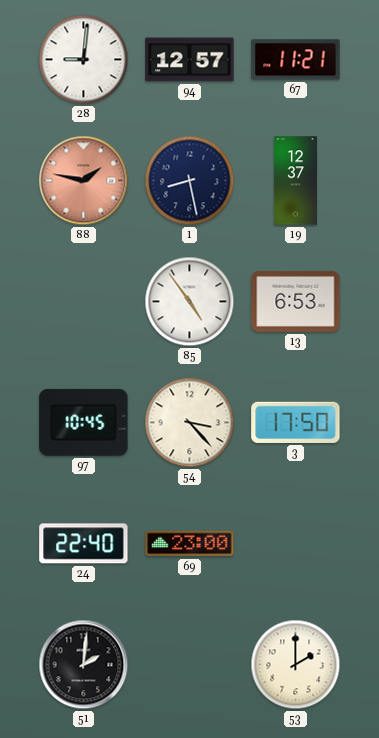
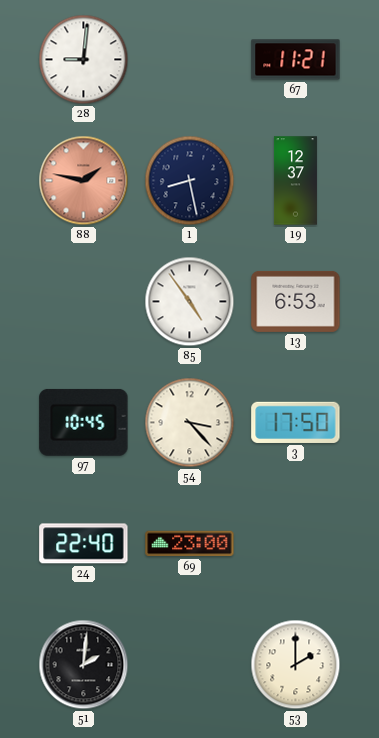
94: 12:57 -> none (190, 60)
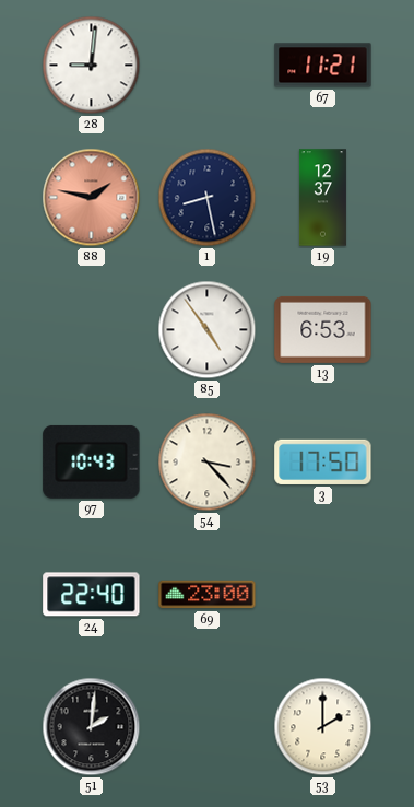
97: 10:45 -> 10:43 (92, 461)
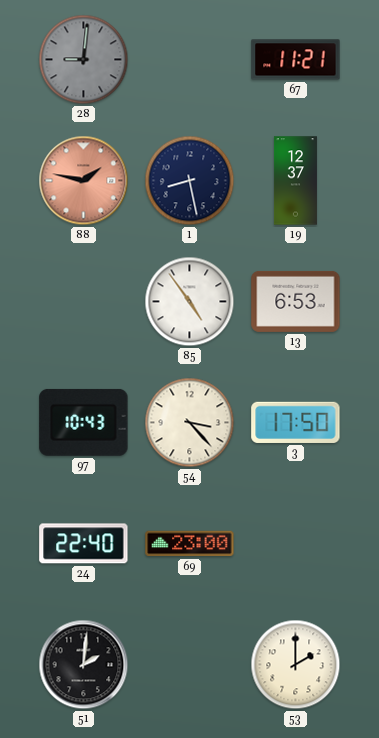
28 dial: white -> grey (84, 60)
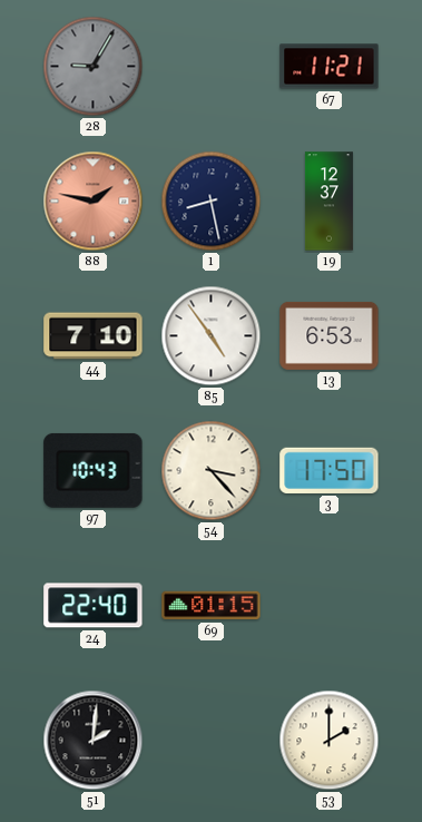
28: 9:01 -> 9:05 (94, 67)
44: none -> 7:10 (94, 336)
69: 23:00 -> 01:15 (212, 606)
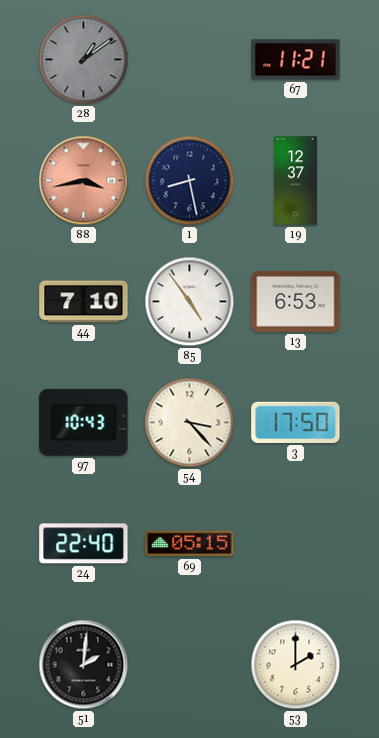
28: 9:05 -> 1:09 (84, 60)
88: 1:47 -> 3:43 (84, 181)
69: 01:15 -> 05:15 (190, 544)
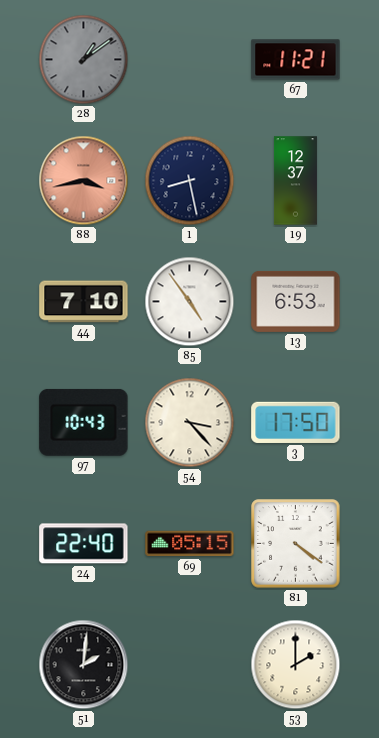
81: none -> 4:21 (296, 544)
